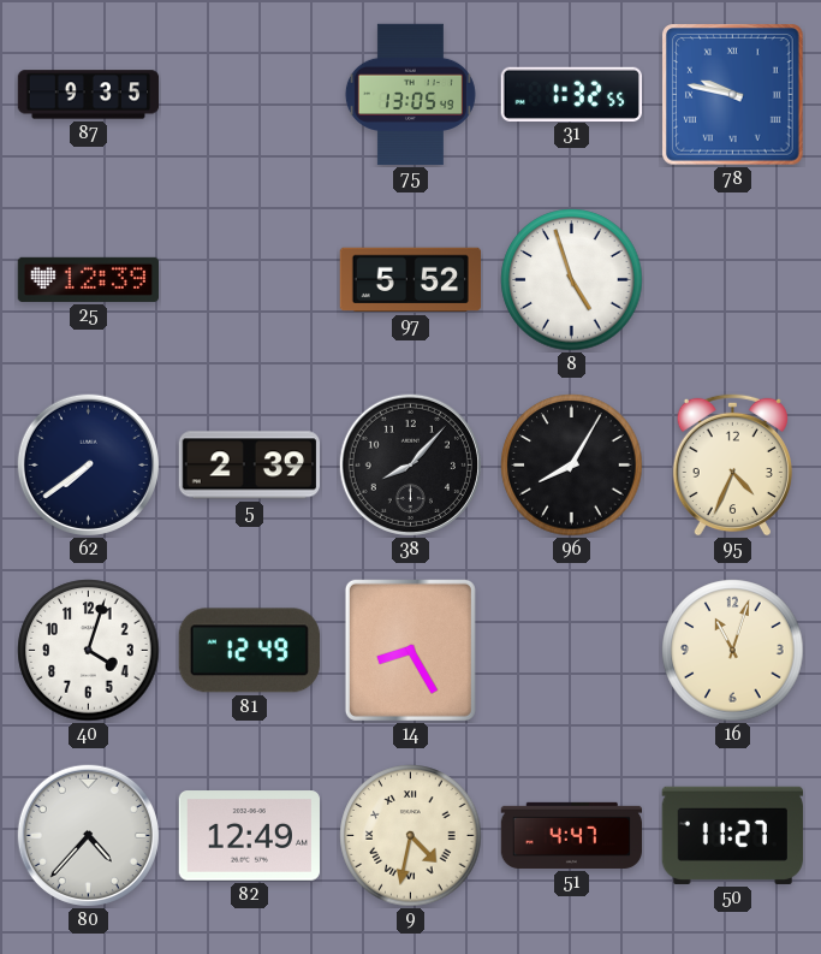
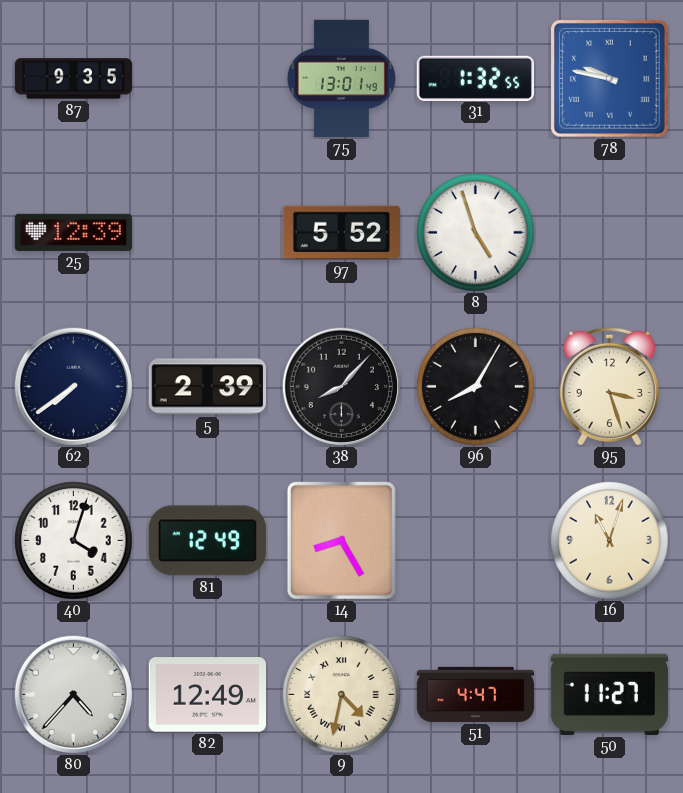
75: 13:05 -> 13:01 (341, 79)
95: 4:34 -> 3:27 (609, 386)
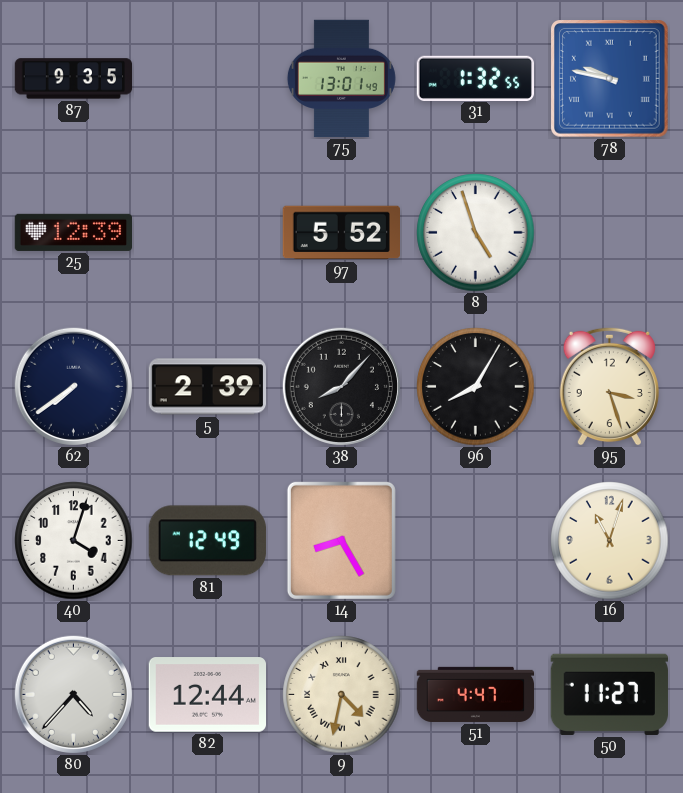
82: 12:49 -> 12:44 (207, 695)
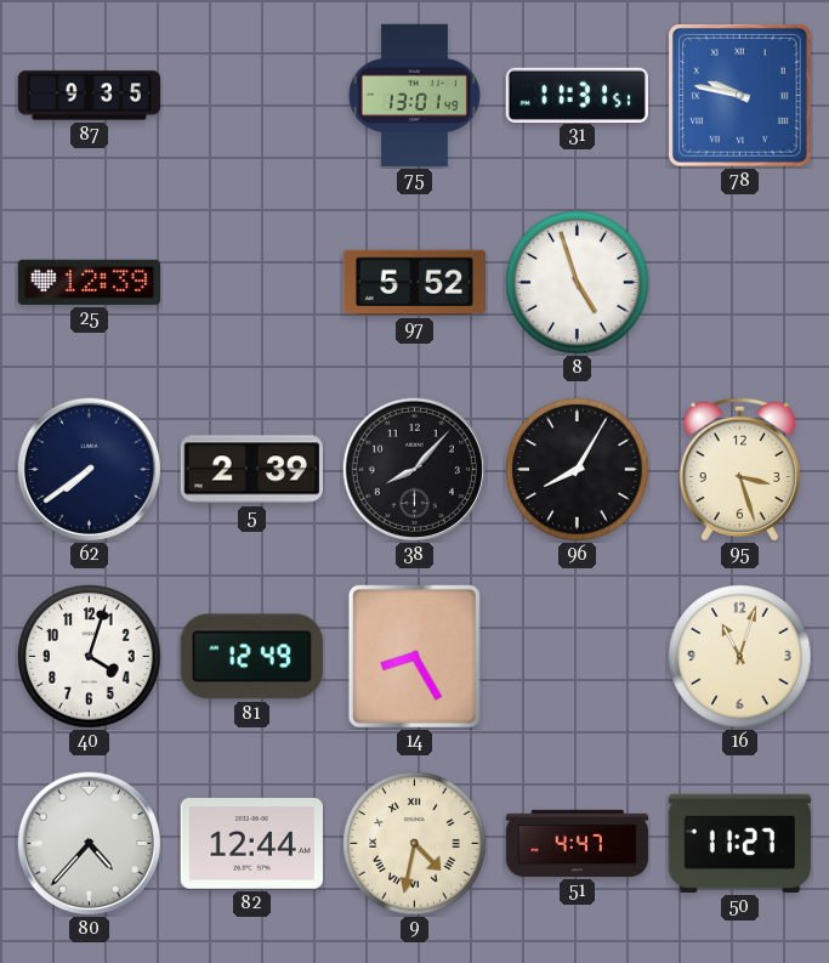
31: 1:32 -> 11:31 (577, 95)
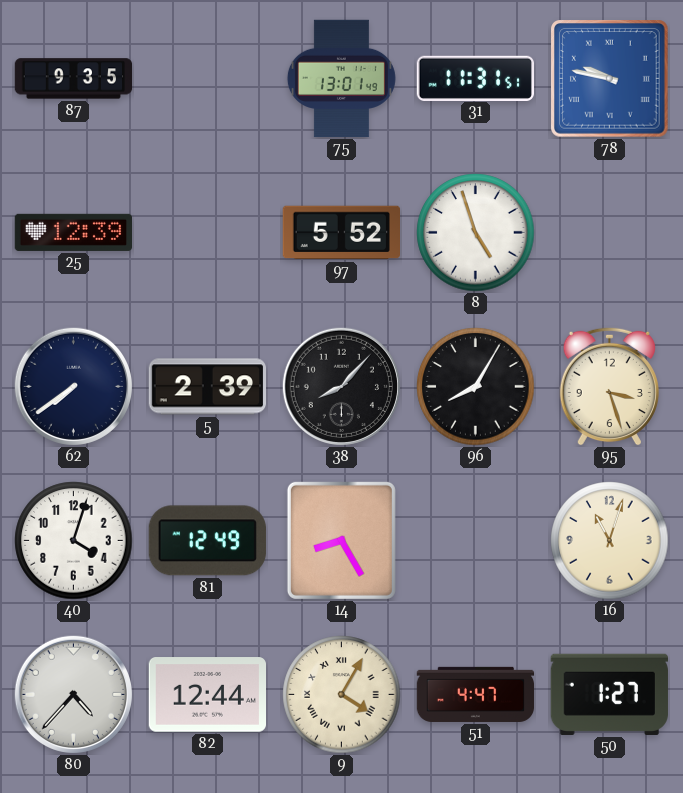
9: 4:32 -> 4:05 (342, 695)
50: 11:27 -> 1:27 (609, 694)
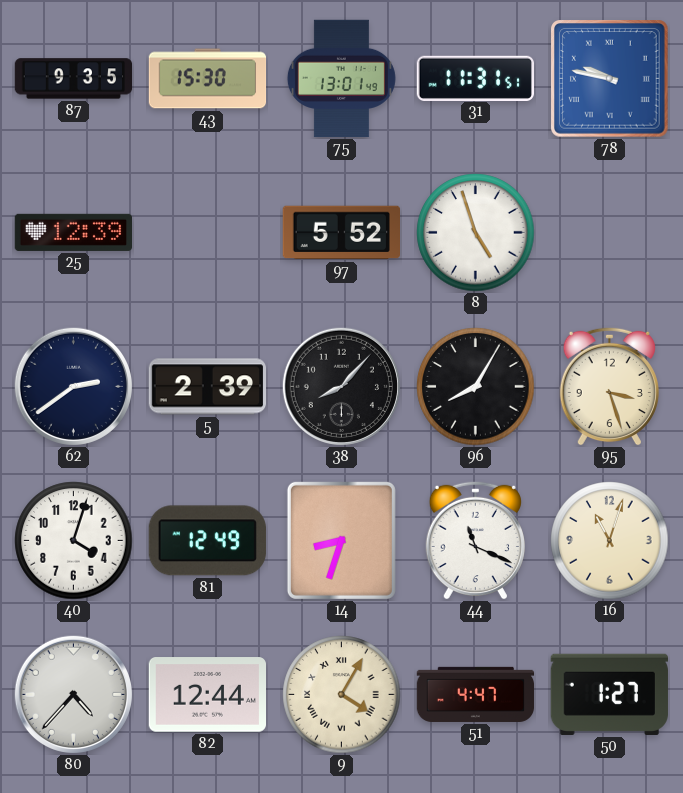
43: none -> 15:30 (208, 79)
62: 7:39 -> 2:39 (73, 386)
14: 8:25 -> 8:33 (341, 540)
44: none -> 11:19 (475, 540)
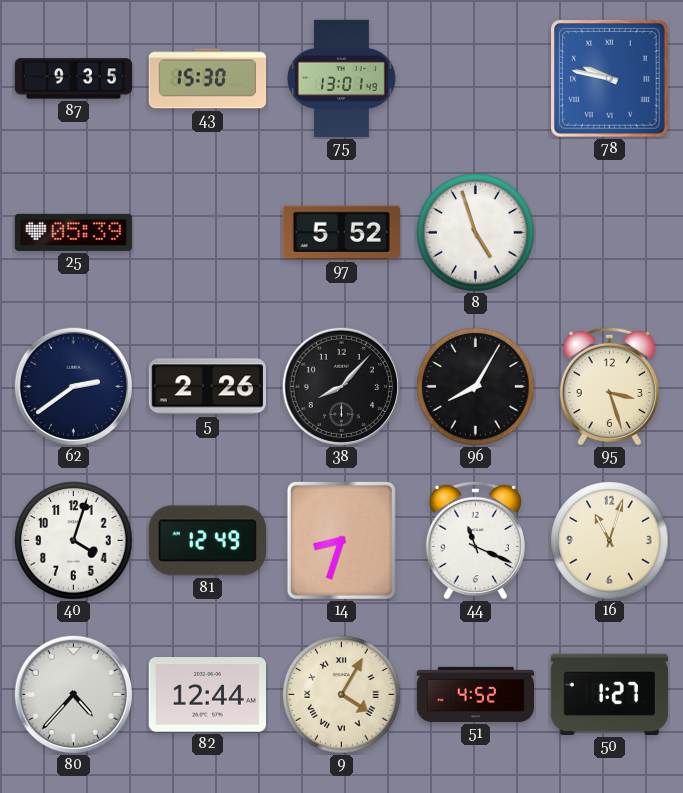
31: 11:31 -> none (475, 78)
25: 12:39 -> 05:39 (73, 232)
5: 2:39 -> 2:26 (207, 387)
51: 4:47 -> 4:52 (476, 694)
